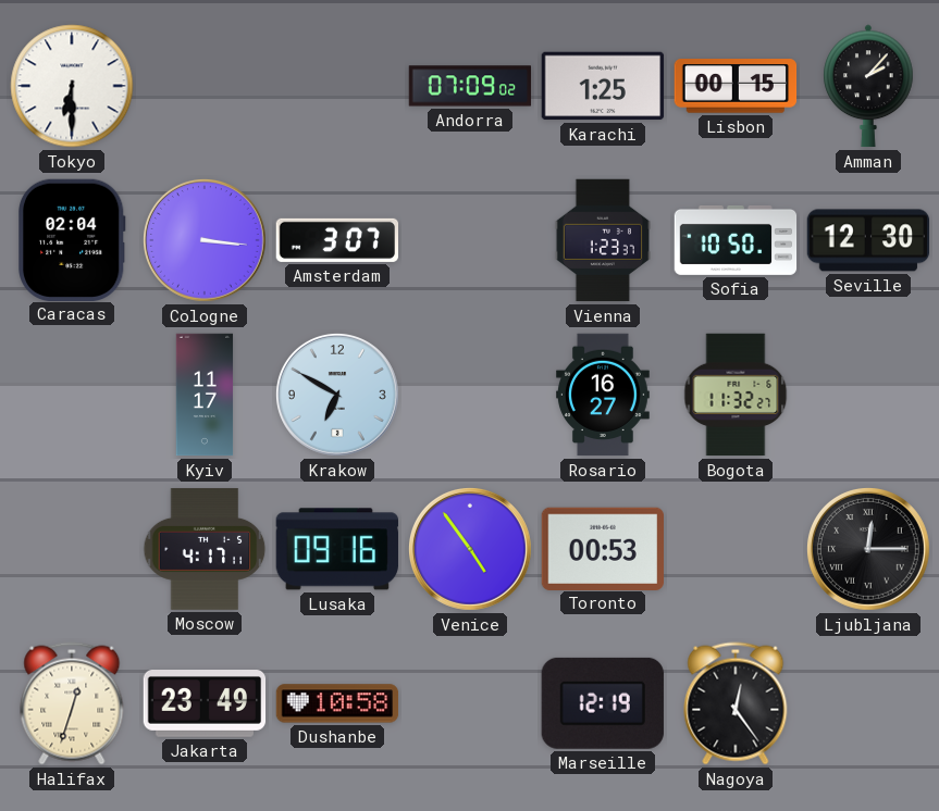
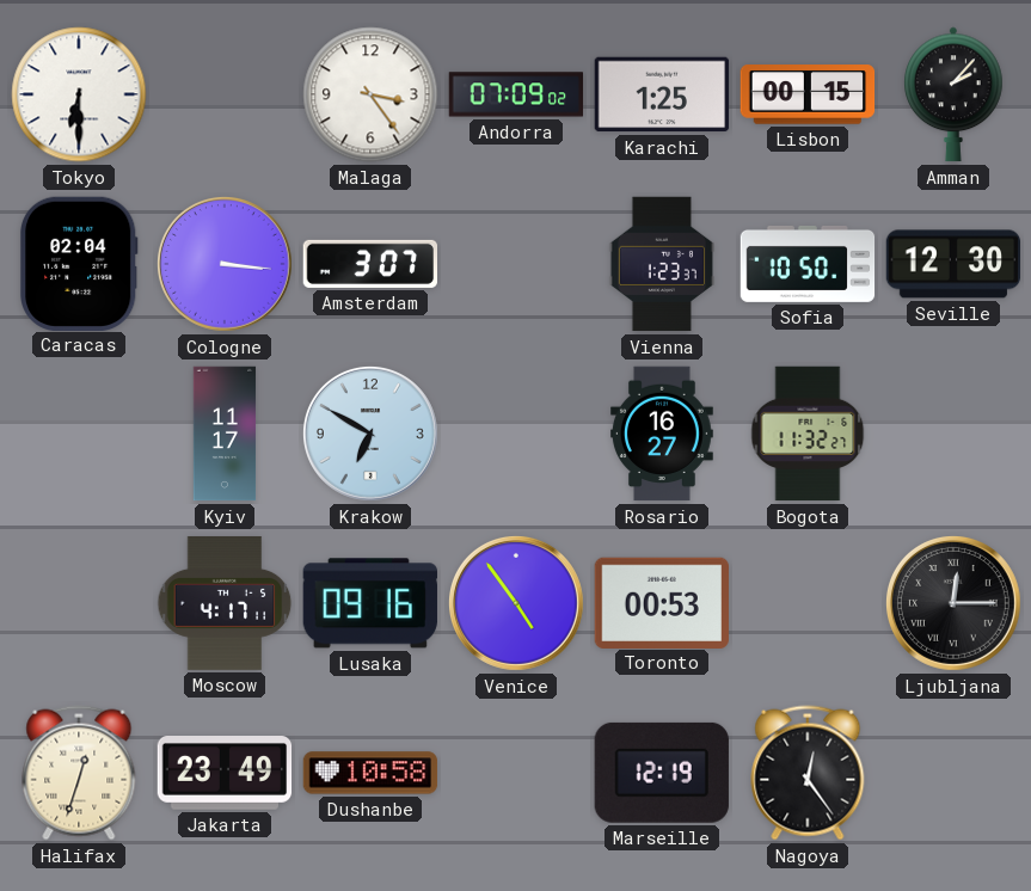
Malaga: none -> 3:24 (370, 94)
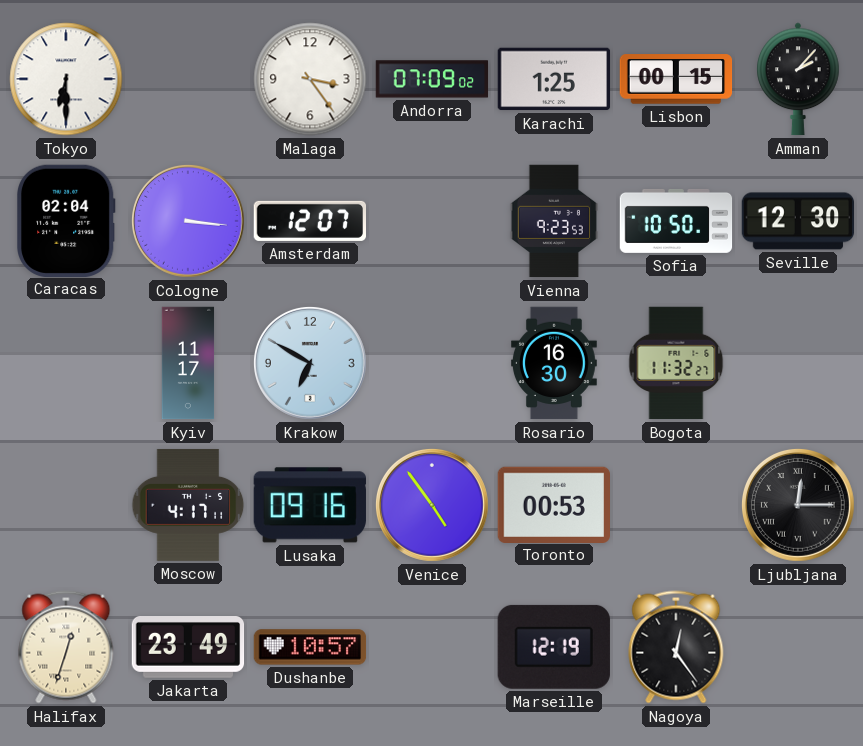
Amsterdam: 3:07 -> 12:07 (309, 221)
Vienna: 1:23 -> 9:23 (554, 221)
Rosario: 16:27 -> 16:30 (555, 363)
Dushanbe: 10:58 -> 10:57 (310, 647)
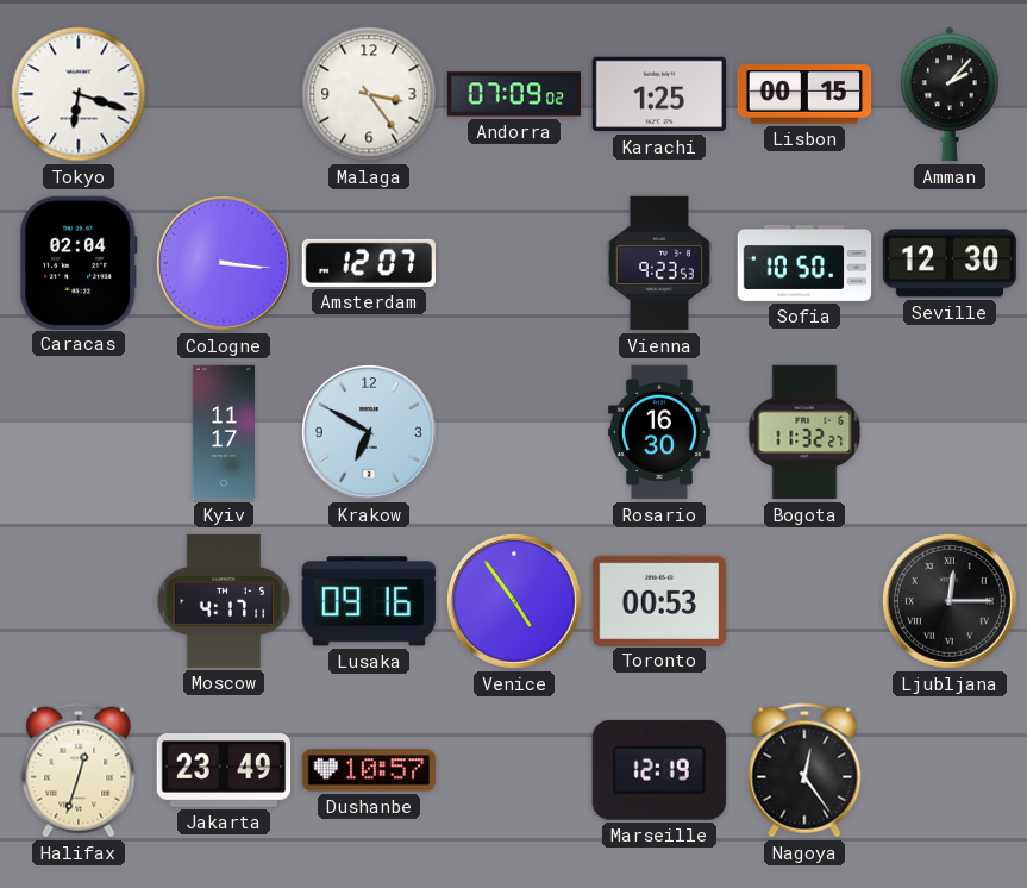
Tokyo: 6:30 -> 6:18 (79, 94)
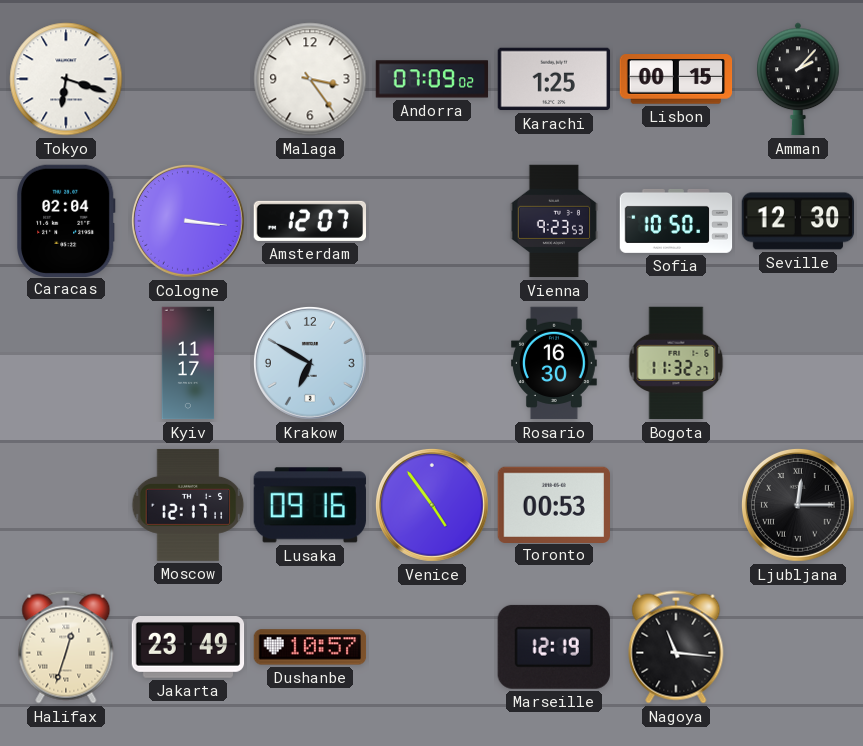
Moscow: 4:17 -> 12:17 (188, 505)
Nagoya: 12:24 -> 11:16 (676, 647)
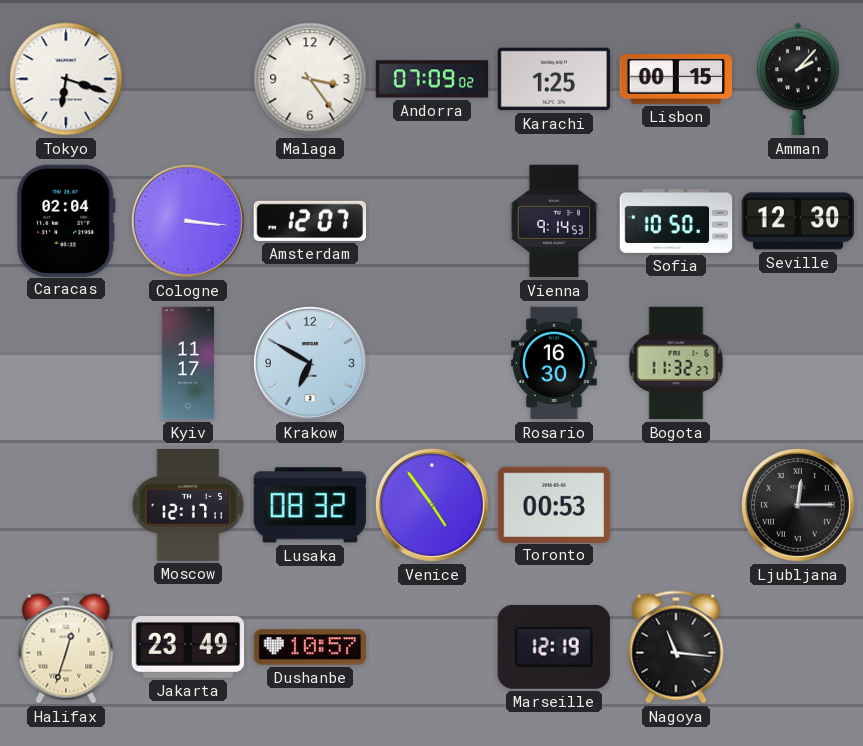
Vienna: 9:23 -> 9:14 (554, 221)
Lusaka: 09:16 -> 08:32 (310, 505)
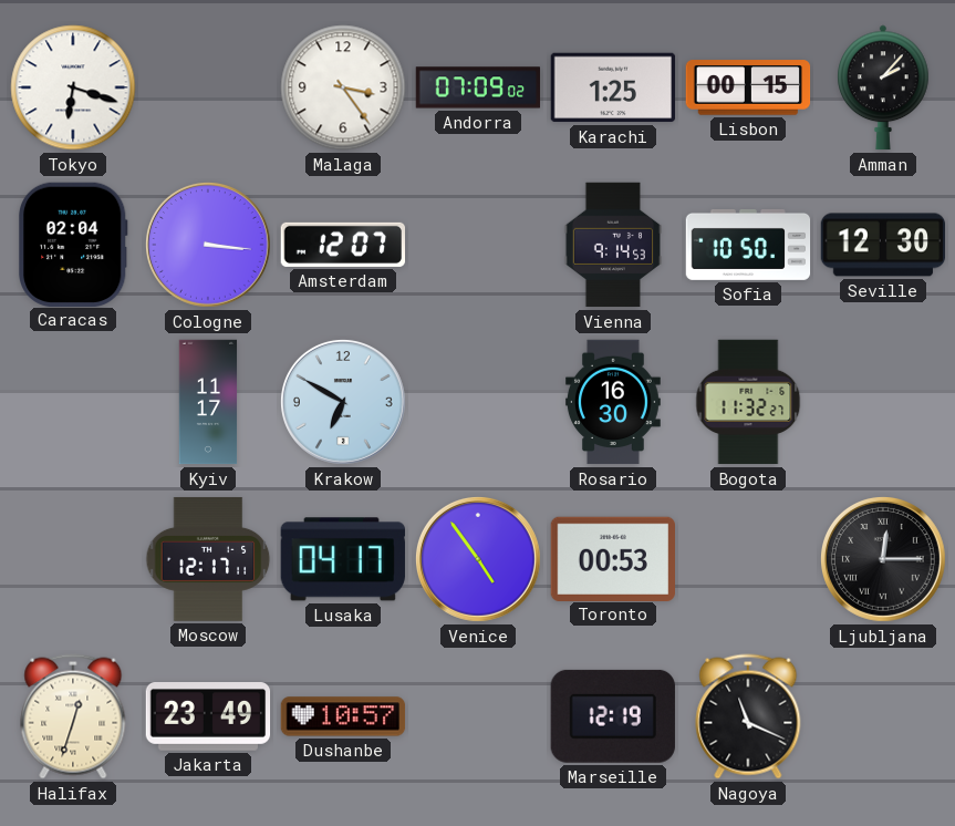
Lusaka: 08:32 -> 04:17 (343, 559)
Nagoya: 11:16 -> 11:19 (748, 716)
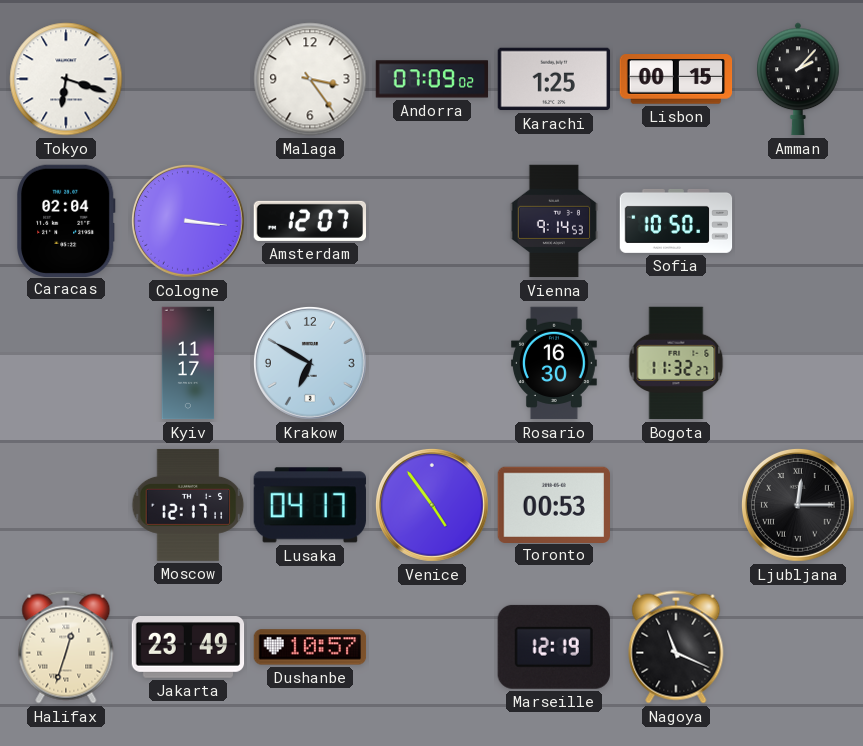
Seville: 12:30 -> none (883, 245)
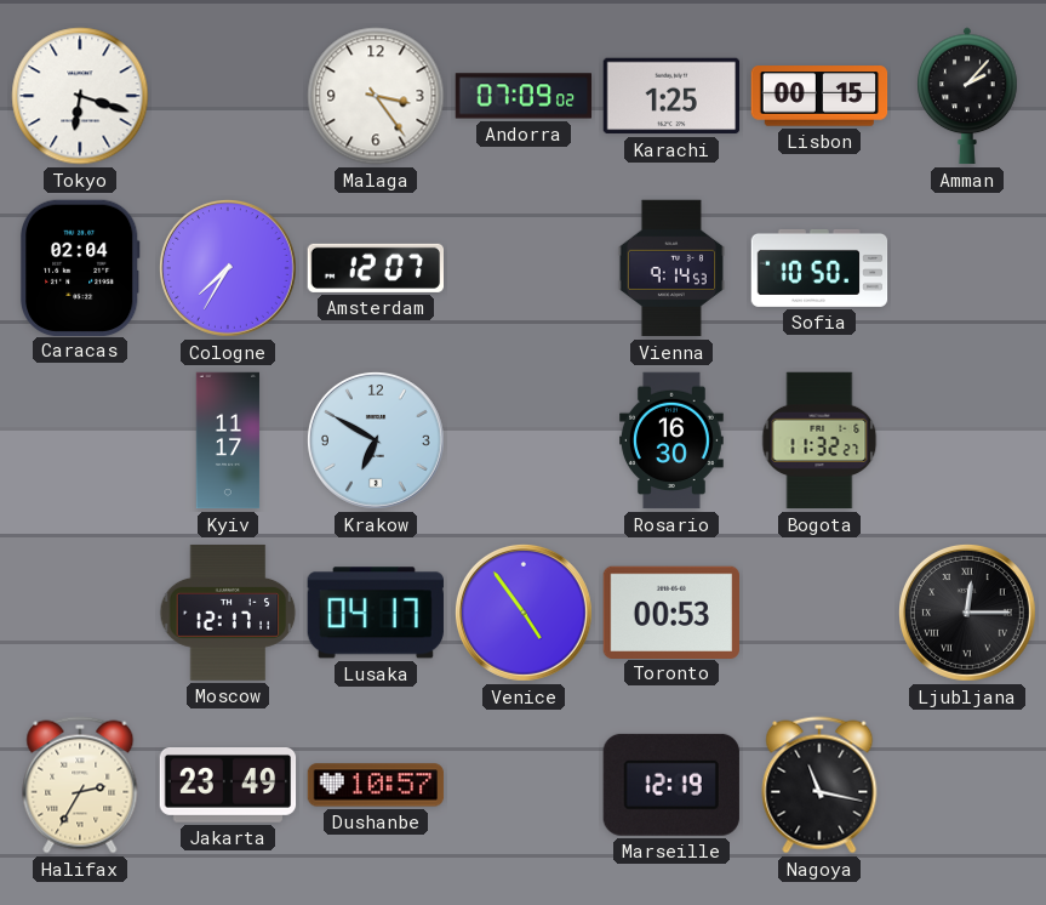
Cologne: 3:16 -> 7:35 (228, 268)
Halifax: 12:33 -> 2:35 (80, 785)
Nagoya: 11:19 -> 11:17 (819, 785)
